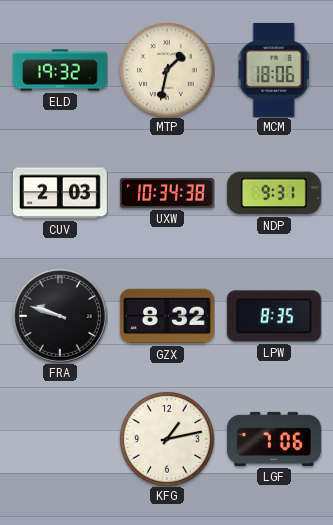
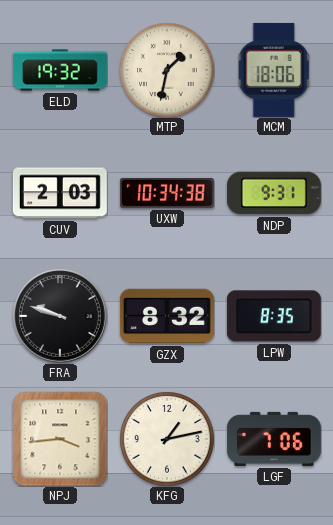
NPJ: none -> 3:44 (60, 439)
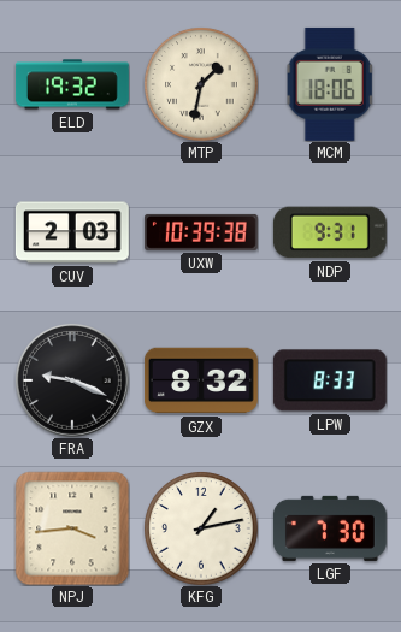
UXW: 10:34 -> 10:39 (201, 232)
FRA: 9:48 -> 9:19 (72, 380)
LPW: 8:35 -> 8:33 (330, 380)
LGF: 7:06 -> 7:30 (330, 528)
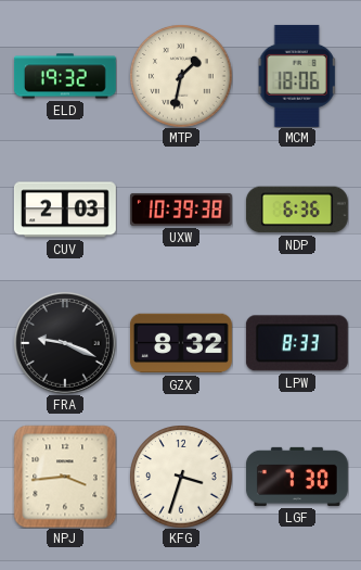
NDP: 9:31 -> 6:36 (297, 210)
KFG: 1:13 -> 3:33 (181, 477)
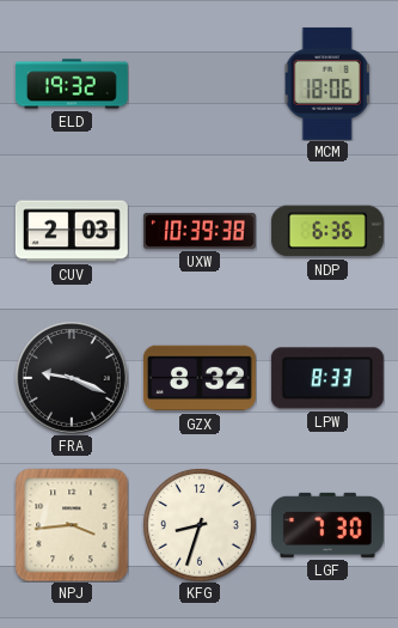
MTP: 1:32 -> none (181, 76)
KFG: 3:33 -> 8:33 (200, 525)
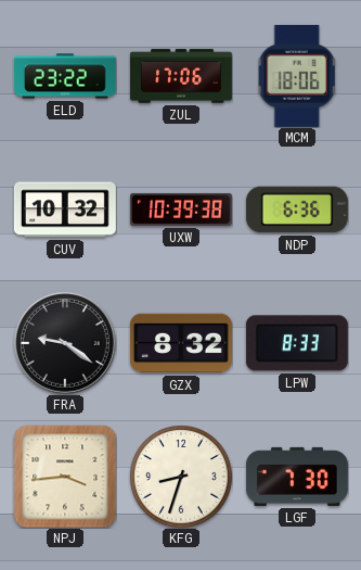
ELD: 19:32 -> 23:22 (65, 76)
ZUL: none -> 17:06 (181, 76)
CUV: 2:03 -> 10:32 (65, 210)
FRA: 9:19 -> 9:21 (65, 343)
